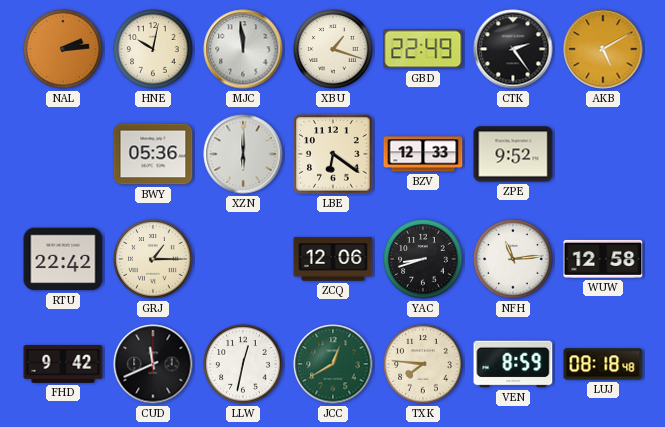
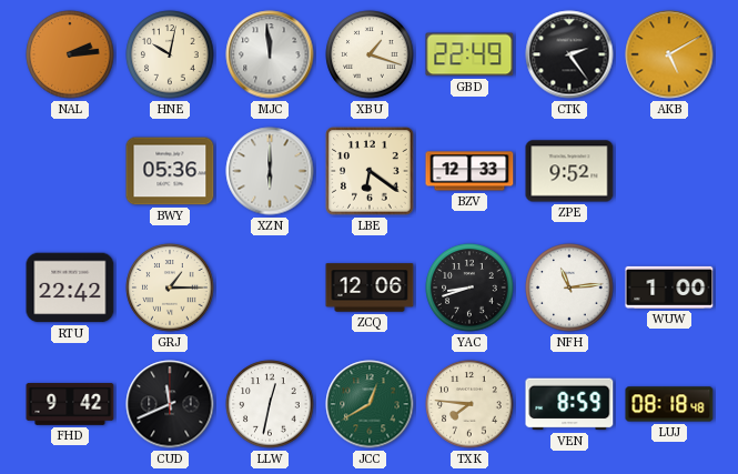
WUW: 12:58 -> 1:00 (669, 288)
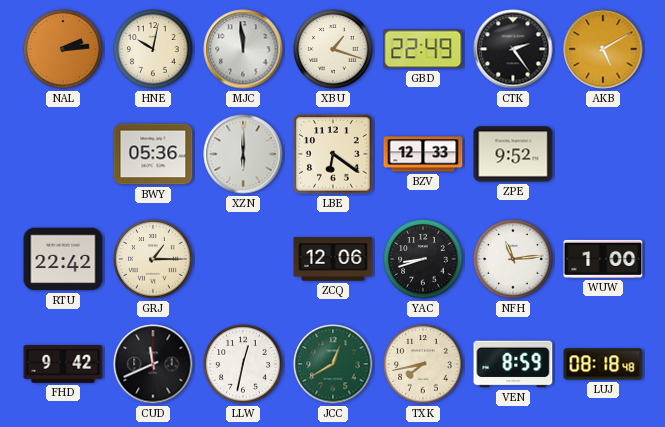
TXK: 7:46 -> 7:43 (423, 364)
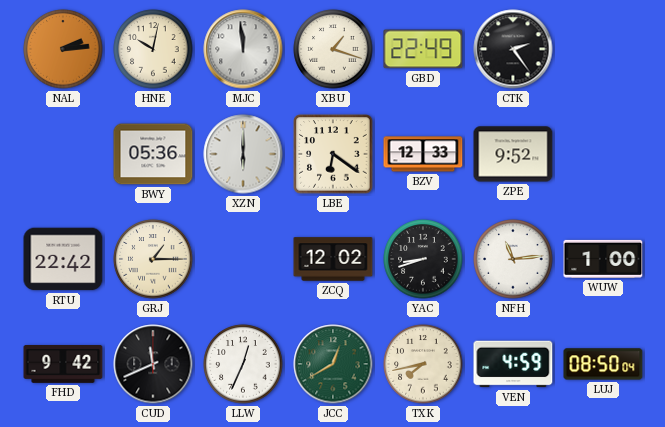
AKB: 5:10 -> none (603, 49)
ZCQ: 12:06 -> 12:02 (333, 259)
LLW: 12:32 -> 12:34 (243, 364)
VEN: 8:59 -> 4:59 (513, 364)
LUJ: 08:18 -> 08:50 (603, 364)
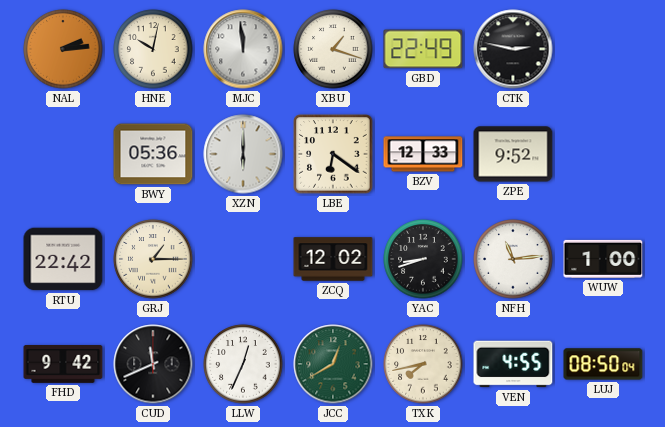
CTK: 2:24 -> 2:47 (513, 49)
VEN: 4:59 -> 4:55 (513, 364)
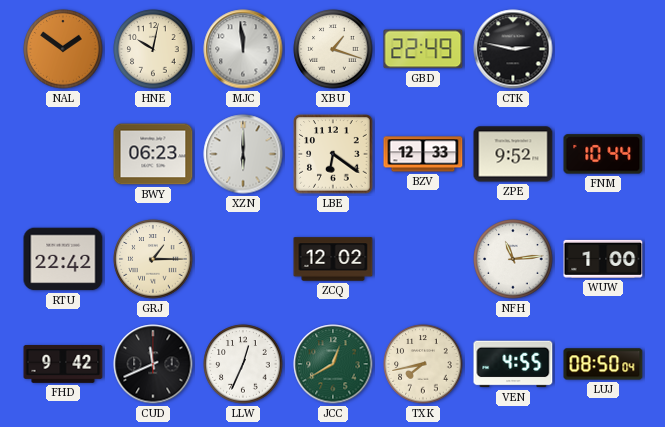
NAL: 2:14 -> 1:51 (63, 49)
BWY: 05:36 -> 06:23 (153, 154)
FNM: none -> 10:44 (603, 154)
YAC: 8:42 -> none (423, 259)
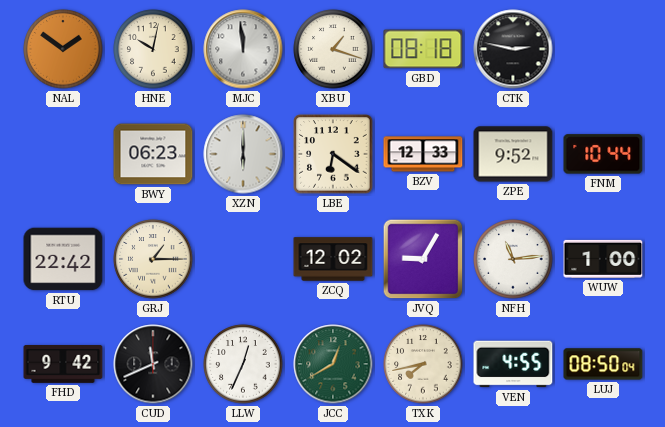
GBD: 22:49 -> 08:18 (423, 49)
JVQ: none -> 9:05 (423, 259)
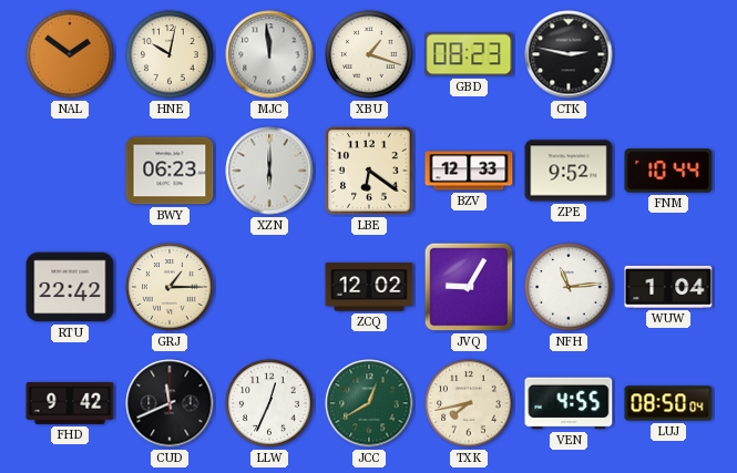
GBD: 08:18 -> 08:23 (469, 54)
WUW: 1:00 -> 1:04 (668, 287)
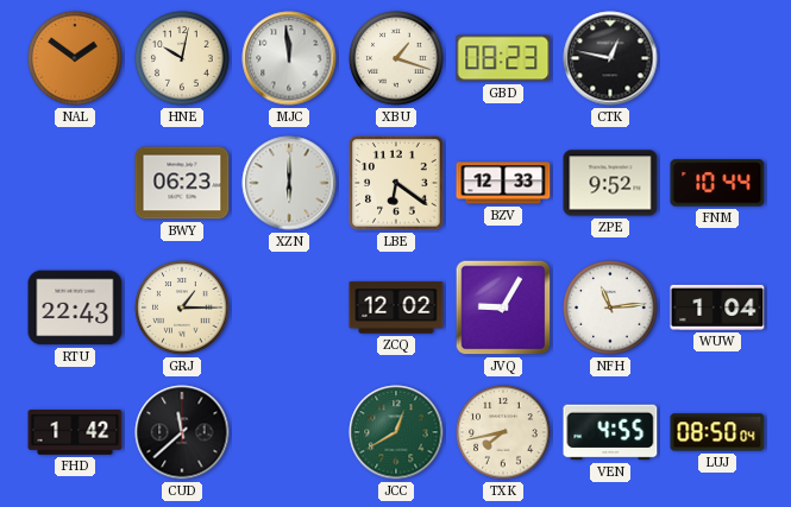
CTK: 2:47 -> 12:47 (610, 58)
RTU: 22:42 -> 22:43 (75, 308)
FHD: 9:42 -> 1:42 (75, 433)
CUD: 11:41 -> 11:38 (182, 432)
LLW: 12:34 -> none (269, 403)
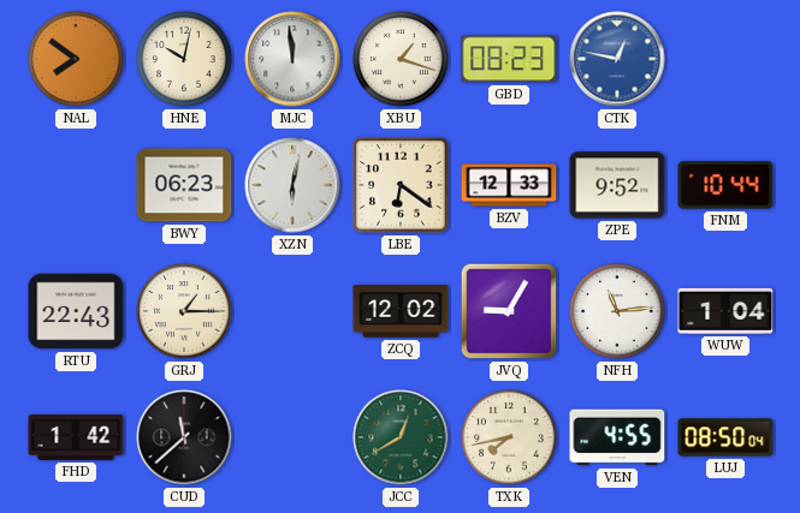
NAL: 1:51 -> 7:51 (76, 59)
CTK dial: black -> blue (617, 59)
XZN: 6:00 -> 6:02 (292, 185)
